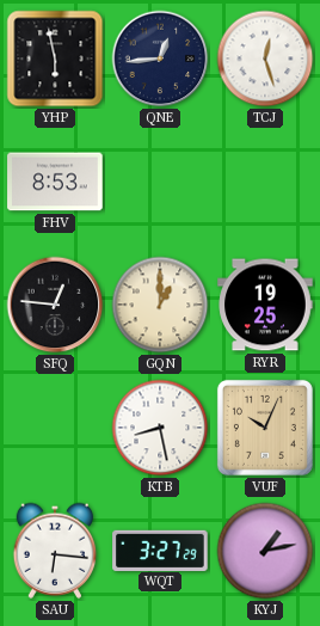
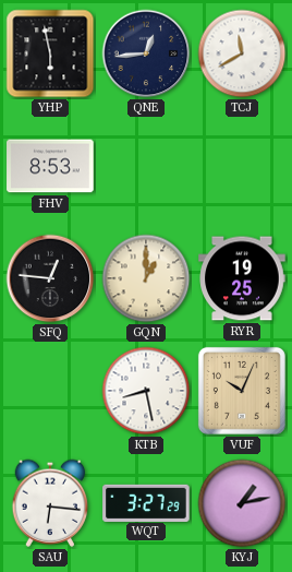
TCJ: 12:27 -> 11:40 (242, 53)
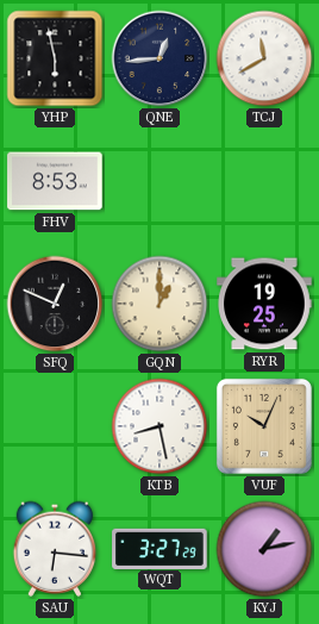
SFQ: 12:46 -> 12:49 (55, 304)
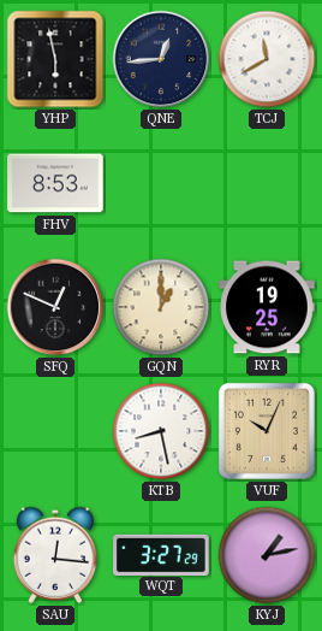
SAU: 6:16 -> 12:16 (55, 555)
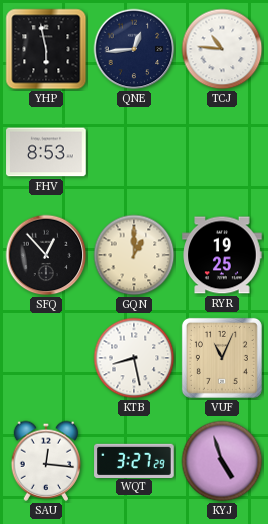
TCJ: 11:40 -> 10:46 (222, 49)
SFQ: 12:49 -> 12:53 (46, 255)
VUF: 10:04 -> 11:04 (222, 358)
KYJ: 1:13 -> 4:57 (222, 461)
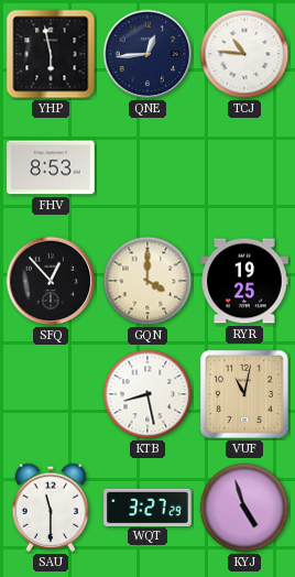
GQN: 1:00 -> 4:00 (147, 281)
VUF: 11:04 -> 11:02 (244, 394)
SAU: 12:16 -> 11:30 (51, 508)
